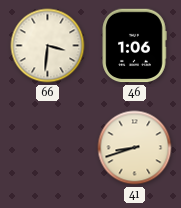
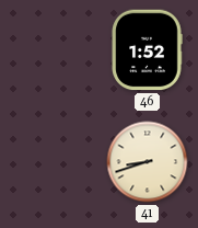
66: 3:31 -> none (48, 46)
46: 1:06 -> 1:52 (147, 50)
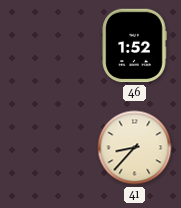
41: 8:42 -> 8:37 (135, 148)
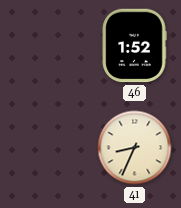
41: 8:37 -> 8:34 (135, 148)
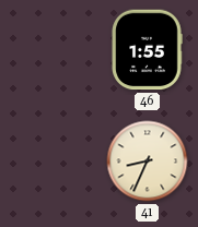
46: 1:52 -> 1:55 (147, 50)
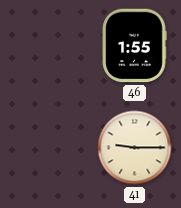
41: 8:34 -> 9:15 (135, 148)
